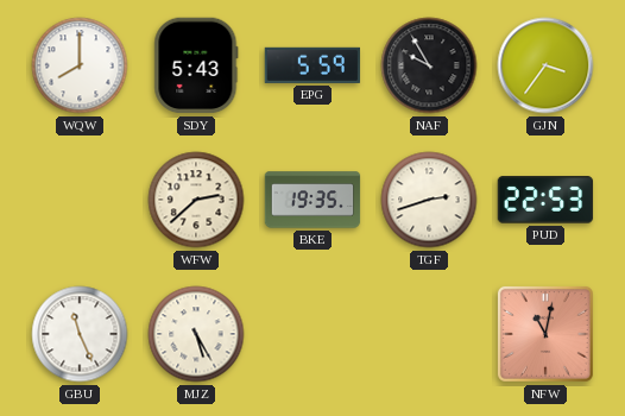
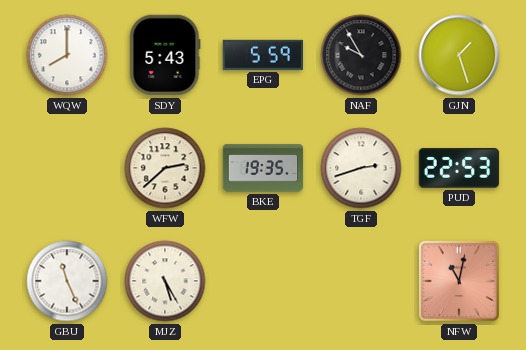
GJN: 3:36 -> 1:27 (459, 55)
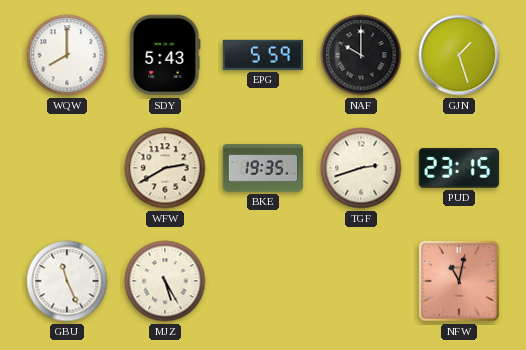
NAF: 9:55 -> 10:00 (361, 55)
WFW: 2:38 -> 2:40 (165, 168)
PUD: 22:53 -> 23:15 (459, 168)
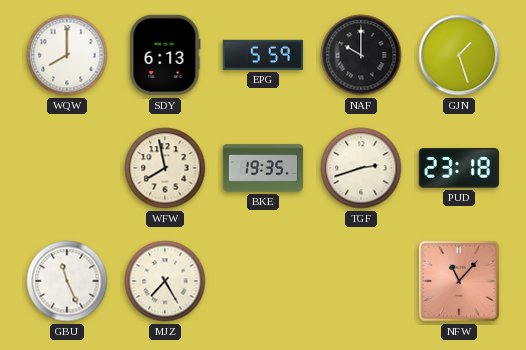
SDY: 5:43 -> 6:13 (165, 55)
WFW: 2:40 -> 7:58 (165, 168)
PUD: 23:15 -> 23:18 (459, 168)
MJZ: 5:25 -> 7:25 (165, 281)
NFW: 11:02 -> 11:07 (459, 281)
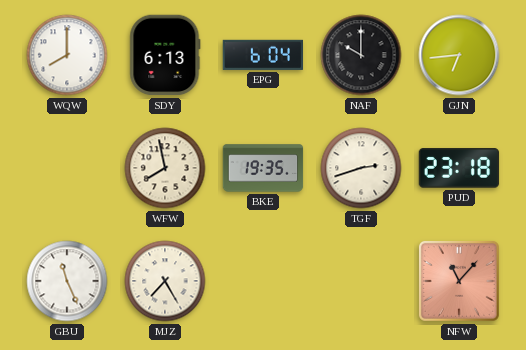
EPG: 5:59 -> 6:04 (263, 55)
GJN: 1:27 -> 6:44 (459, 55)
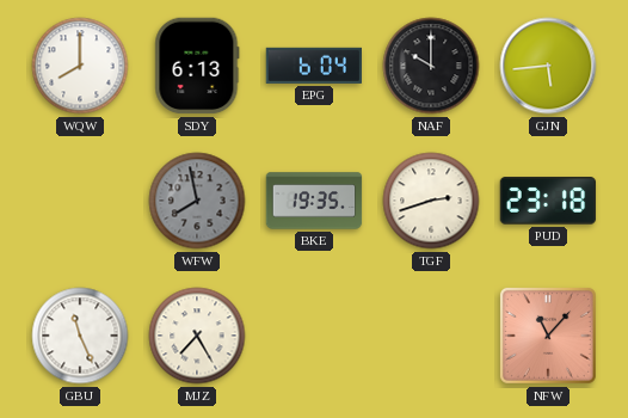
GJN: 6:44 -> 5:44 (548, 66)
WFW dial: cream -> grey (197, 201)
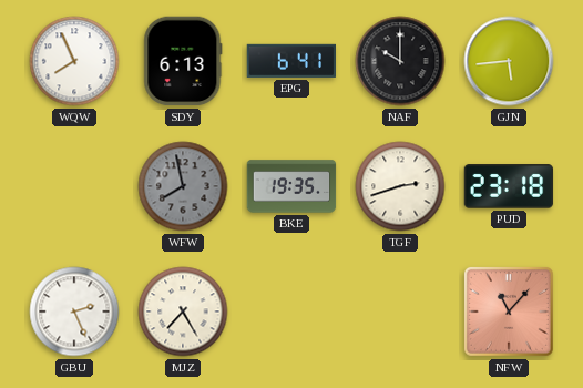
WQW: 8:00 -> 7:56 (74, 61)
EPG: 6:04 -> 6:41 (291, 61)
GBU: 11:26 -> 2:26 (74, 312)
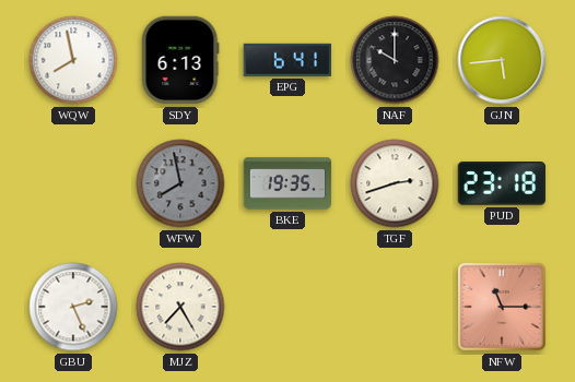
WQW: 7:56 -> 7:58 (73, 60)
NFW: 11:07 -> 11:15 (502, 307)
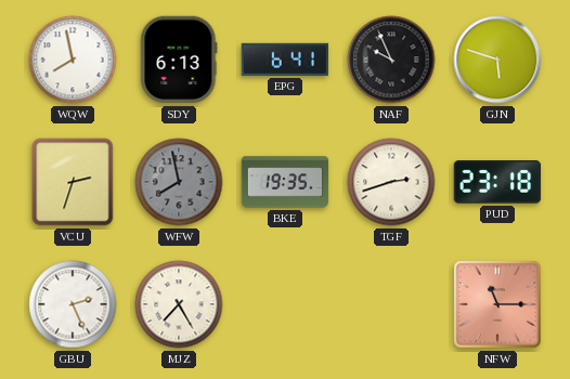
NAF: 10:00 -> 9:56 (391, 60)
GJN: 5:44 -> 5:48 (497, 60)
VCU: none -> 2:33 (73, 182)
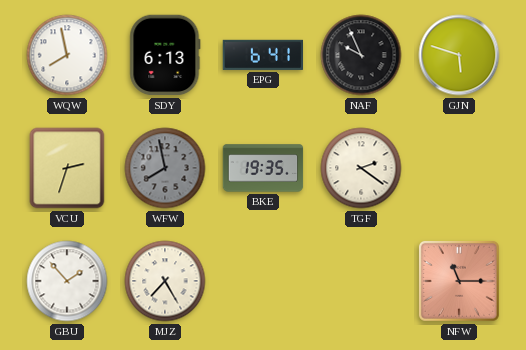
TGF: 2:42 -> 2:21 (361, 168)
PUD: 23:18 -> none (497, 182)
GBU: 2:26 -> 1:53 (67, 281)
